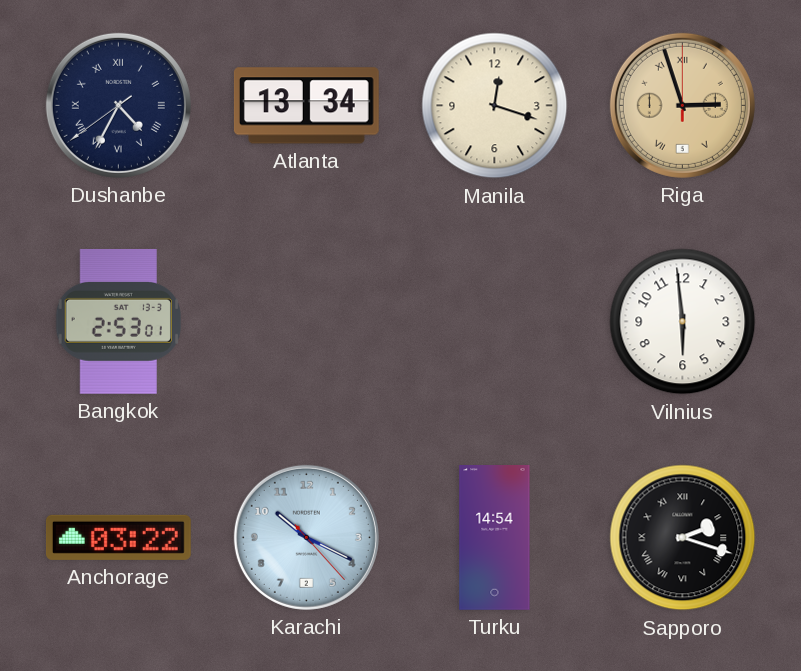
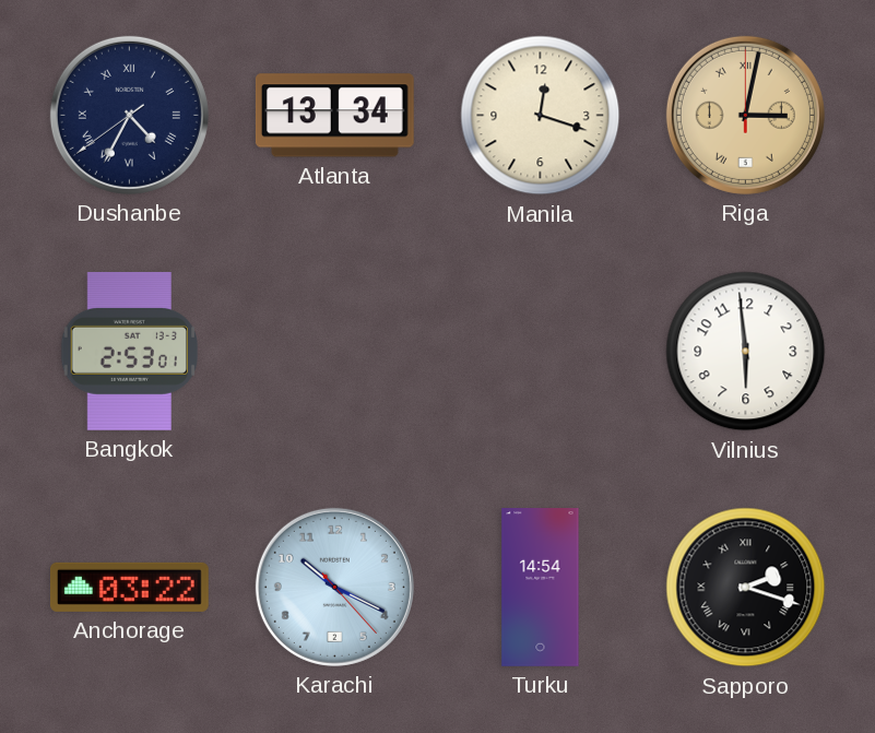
Riga: 2:57 -> 3:02 (745, 115)
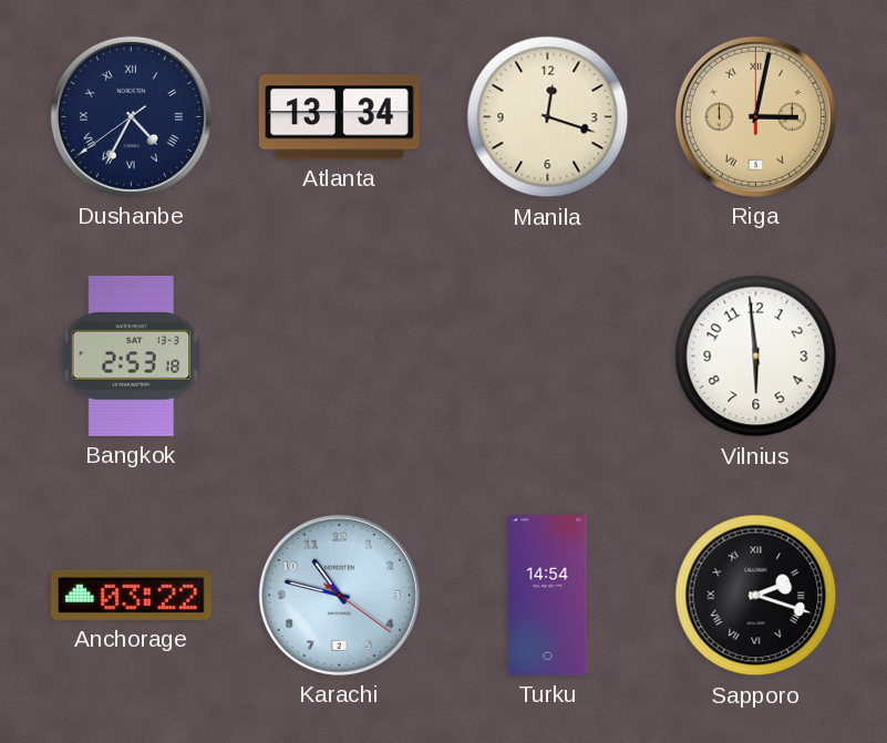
Bangkok: 2:53:01 -> 2:53:18 (131, 355)
Karachi: 10:19 -> 10:47 (339, 595)
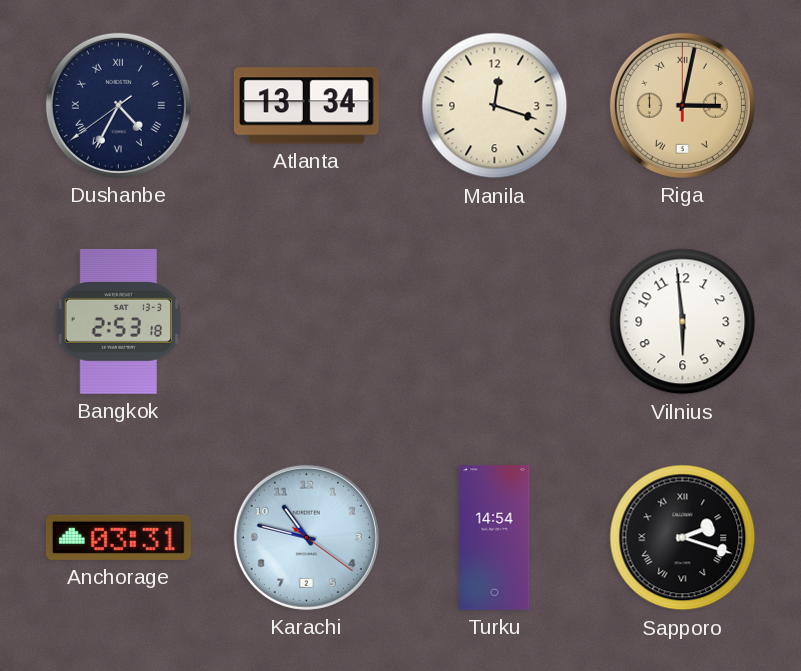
Anchorage: 03:22 -> 03:31 (118, 537)
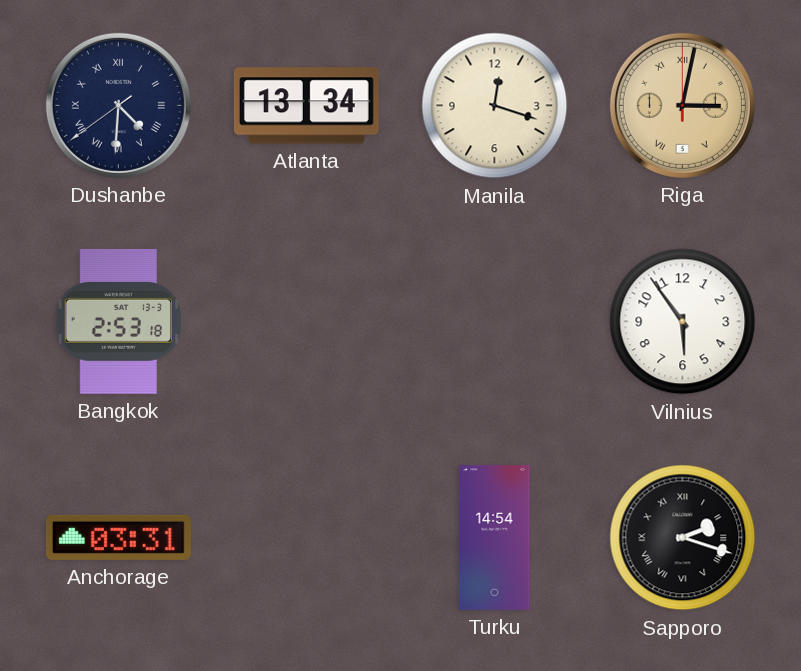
Dushanbe: 4:34 -> 4:30 (118, 105)
Vilnius: 5:59 -> 5:54 (683, 322)
Karachi: 10:47 -> none (306, 537)
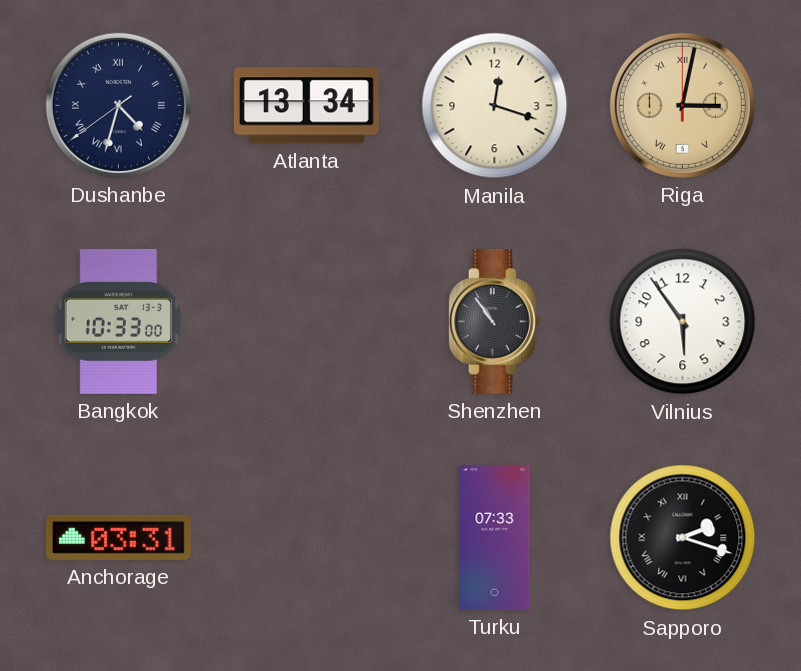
Dushanbe: 4:30 -> 4:32 (118, 105)
Bangkok: 2:53 -> 10:33 (118, 321)
Shenzhen: none -> 10:54 (494, 321)
Turku: 14:54 -> 07:33 (495, 538)
